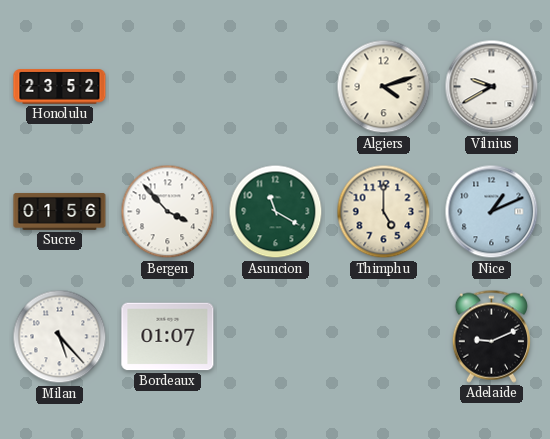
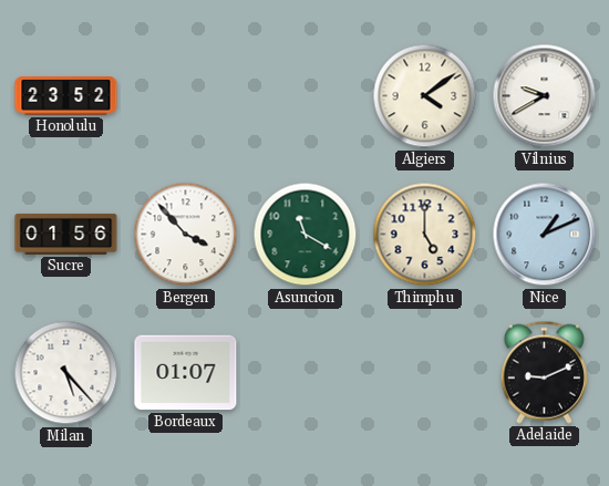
Algiers: 4:12 -> 4:09 (425, 96)
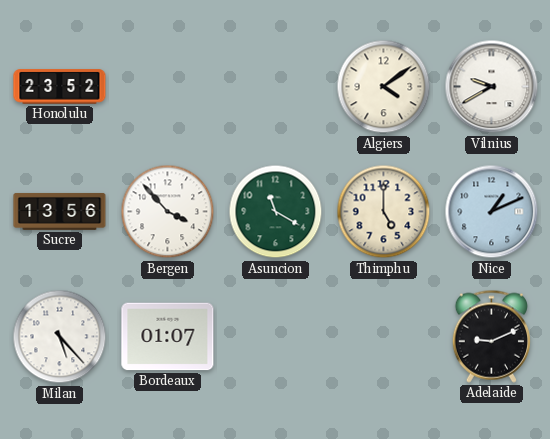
Sucre: 01:56 -> 13:56 (60, 212)
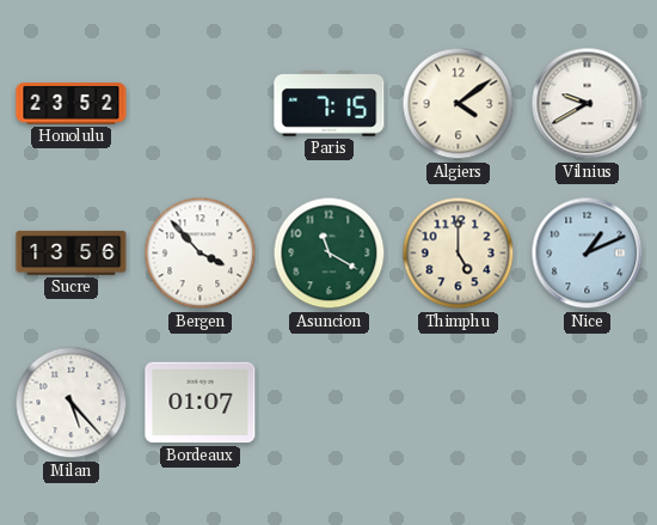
Paris: none -> 7:15 (330, 104)
Adelaide: 9:11 -> none (491, 336)
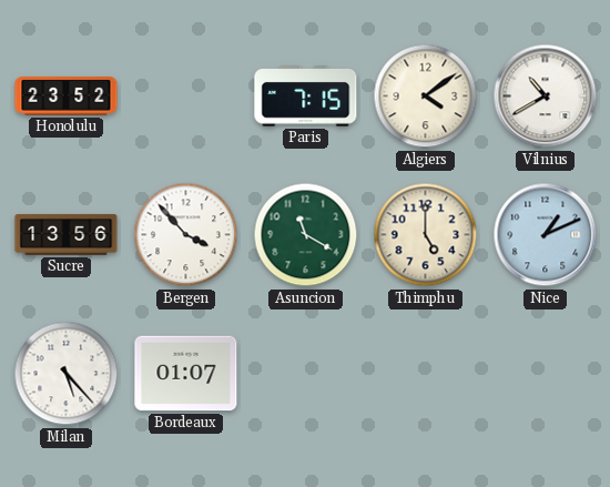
Vilnius: 9:40 -> 10:40 (546, 97)
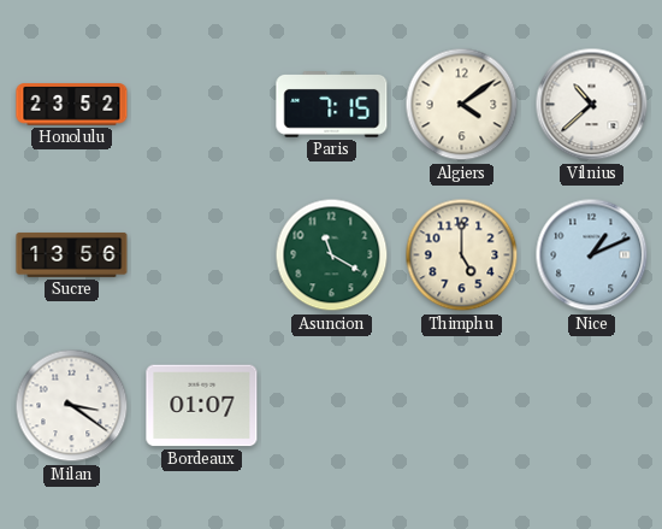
Vilnius: 10:40 -> 10:38 (592, 105)
Bergen: 3:53 -> none (186, 235)
Milan: 5:23 -> 3:21 (72, 406)
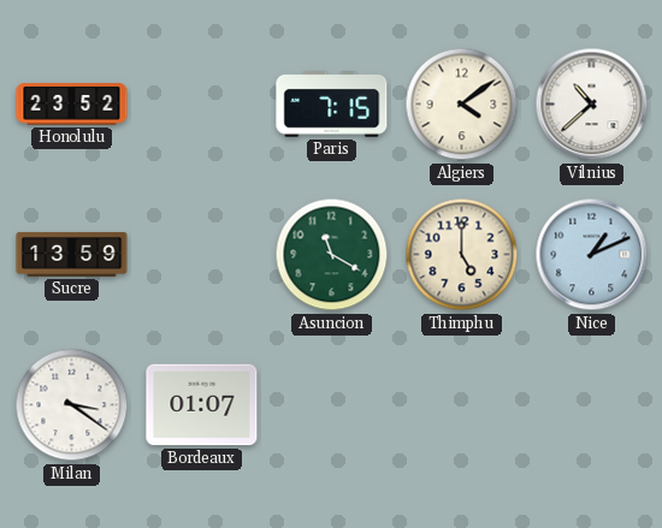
Sucre: 13:56 -> 13:59 (72, 255)
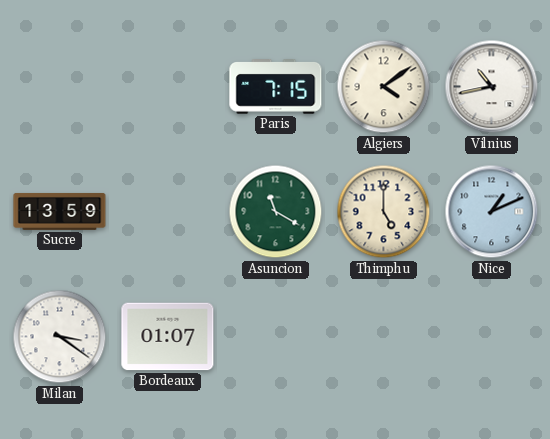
Honolulu: 23:52 -> none (72, 105)
Vilnius: 10:38 -> 10:43 (492, 87)
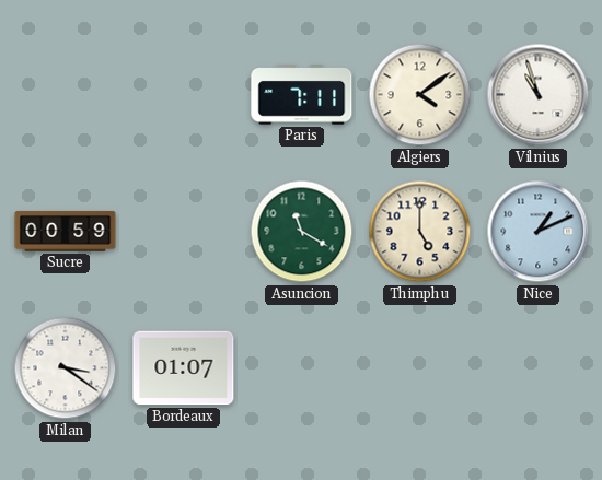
Paris: 7:15 -> 7:11 (302, 95)
Vilnius: 10:43 -> 10:57 (539, 95)
Sucre: 13:59 -> 00:59 (66, 232)
